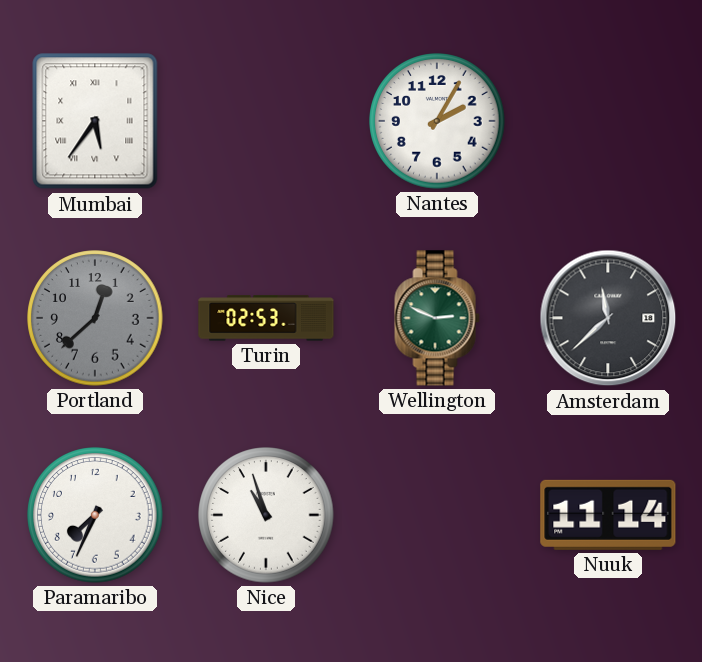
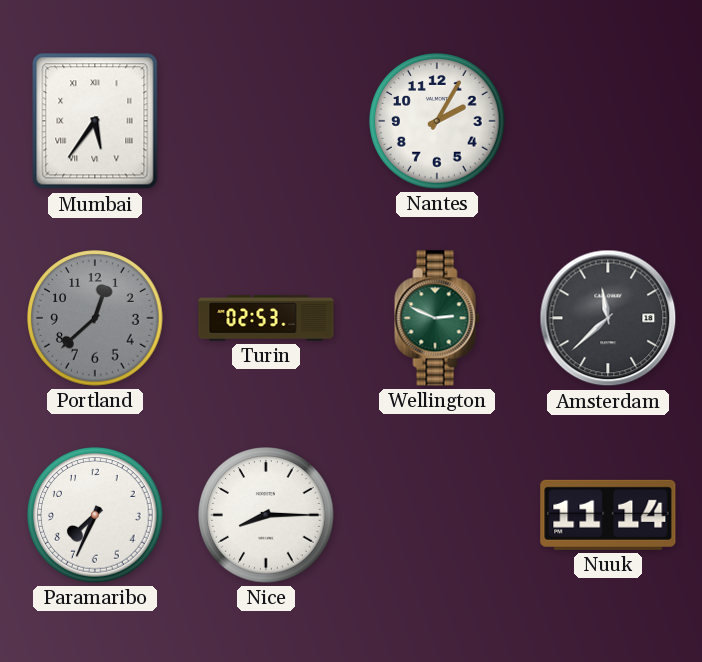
Nice: 10:57 -> 8:15 (266, 515)
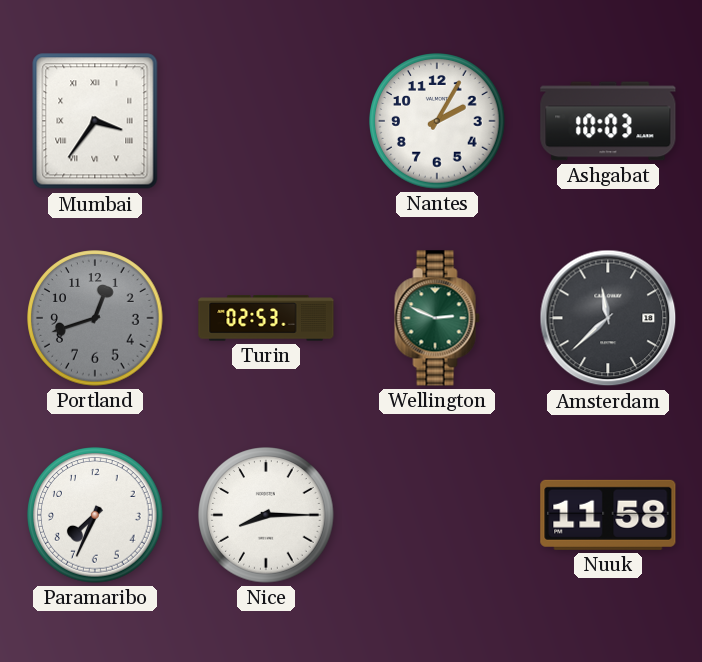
Mumbai: 5:36 -> 3:36 (95, 121)
Ashgabat: none -> 10:03 (608, 121)
Portland: 12:38 -> 12:42 (95, 318)
Nuuk: 11:14 -> 11:58 (608, 515)
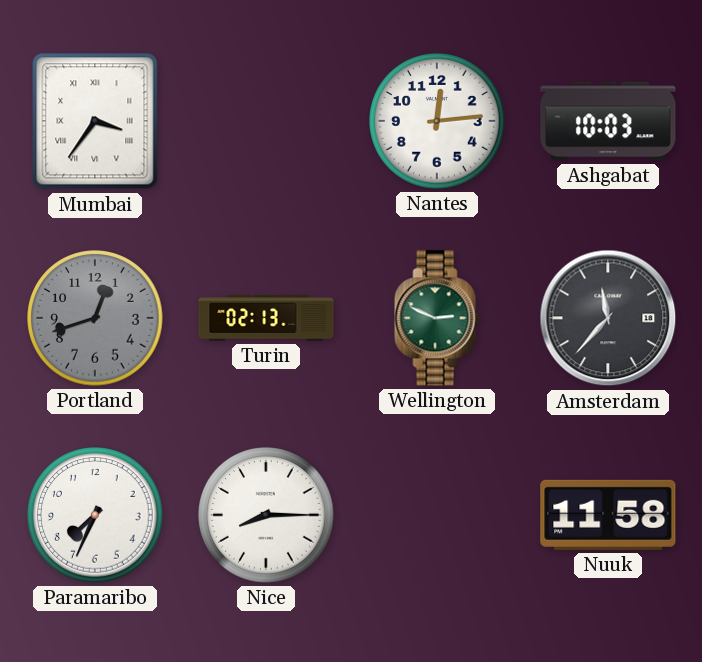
Nantes: 2:05 -> 12:14 (437, 121)
Turin: 02:53 -> 02:13 (266, 318)
Amsterdam: 11:38 -> 11:37 (608, 318)
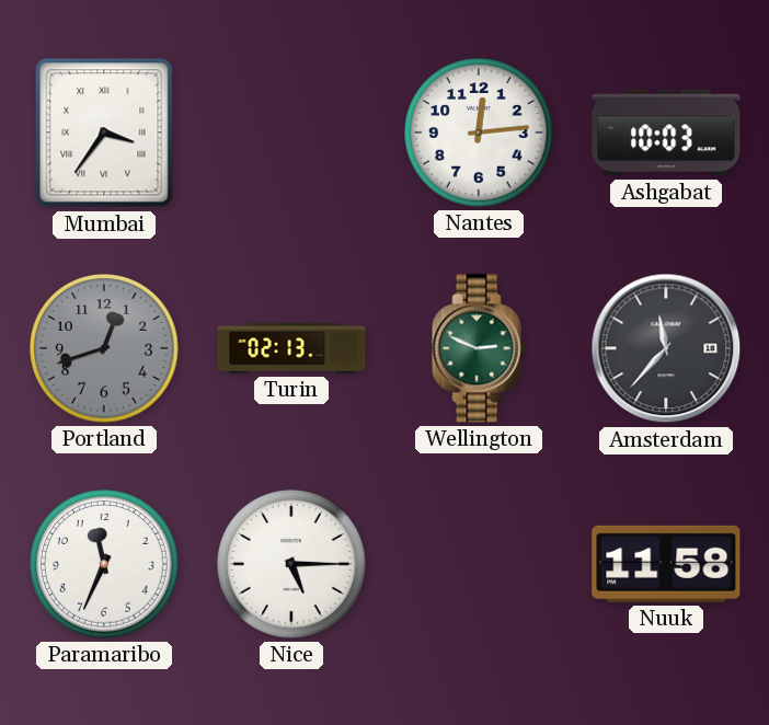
Paramaribo: 7:34 -> 11:34 (104, 564)
Nice: 8:15 -> 5:15 (291, 564)
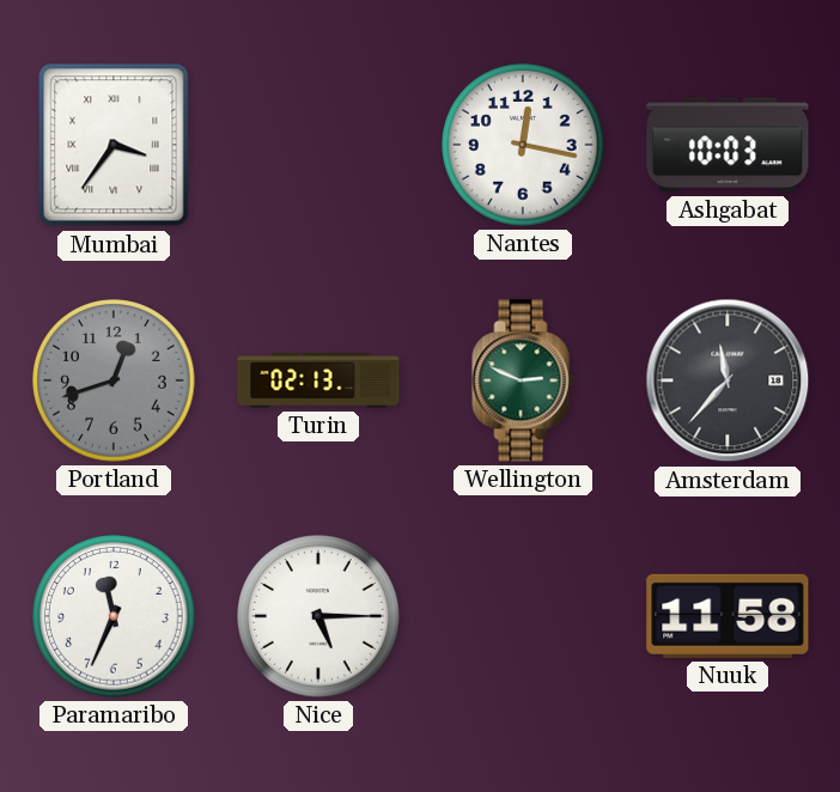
Nantes: 12:14 -> 12:17 (523, 145)
